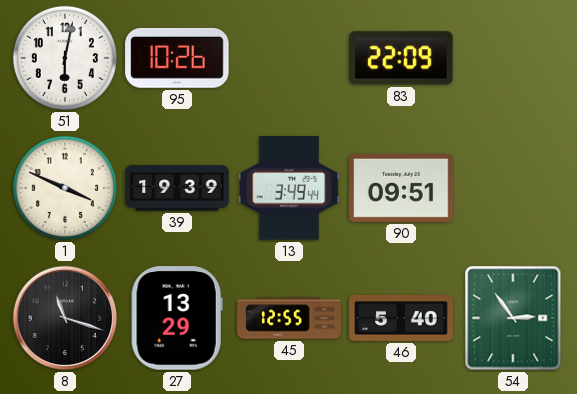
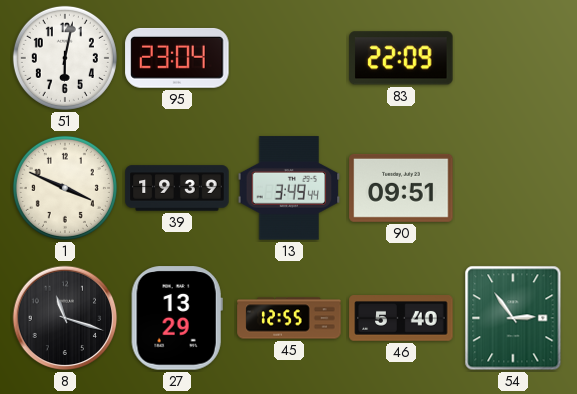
95: 10:26 -> 23:04 (177, 58)
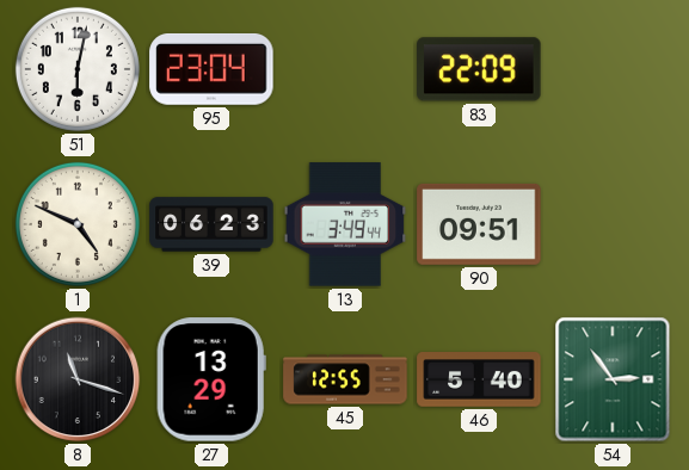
1: 3:49 -> 4:49 (78, 224)
39: 19:39 -> 06:23 (211, 224)
